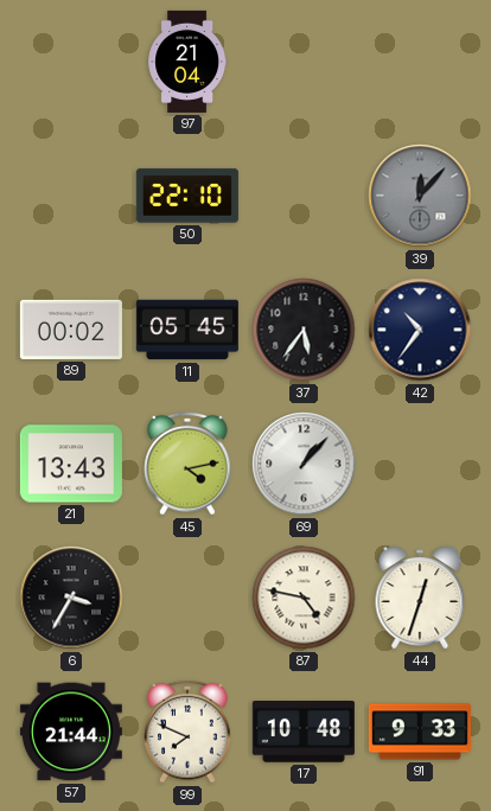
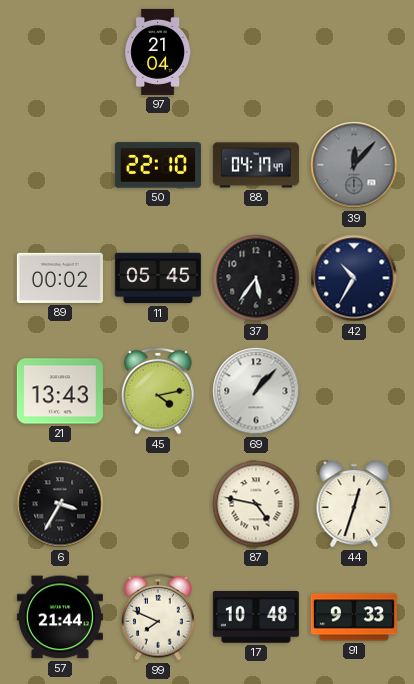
88: none -> 04:17 (256, 165)
42: 10:36 -> 10:35 (354, 278)
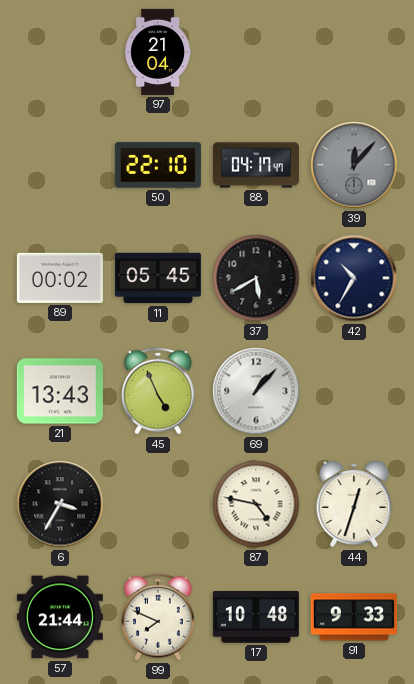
37: 5:36 -> 5:40 (256, 278)
45: 4:13 -> 4:56 (158, 391)
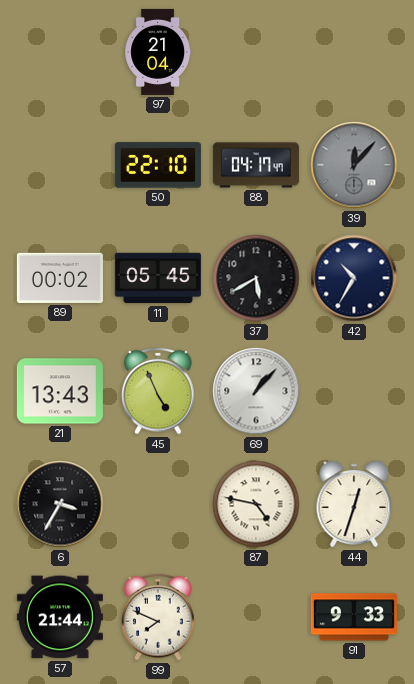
17: 10:48 -> none (256, 618)
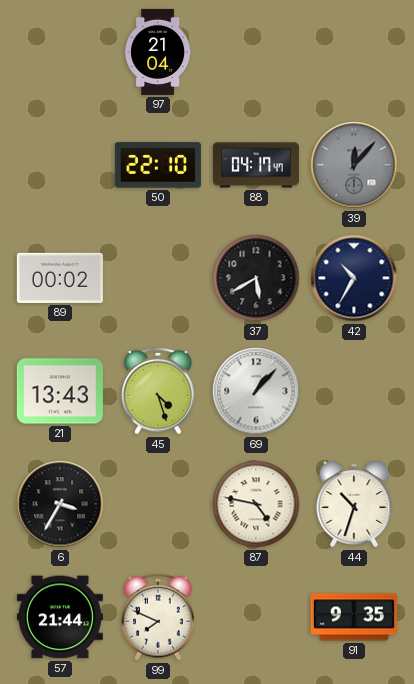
11: 05:45 -> none (158, 278)
45: 4:56 -> 4:27 (158, 391)
44: 12:33 -> 10:33 (354, 504)
91: 9:33 -> 9:35 (354, 617)
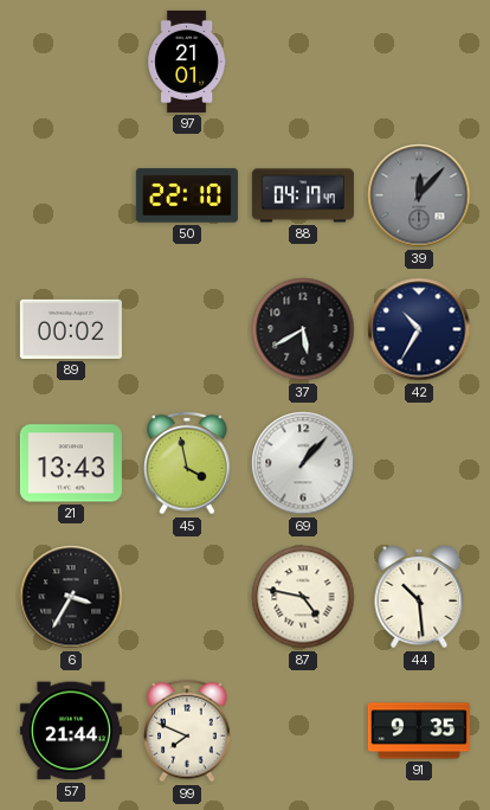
97: 21:04 -> 21:01 (187, 62)
45: 4:27 -> 3:58 (187, 463)
44: 10:33 -> 10:29 (419, 597)
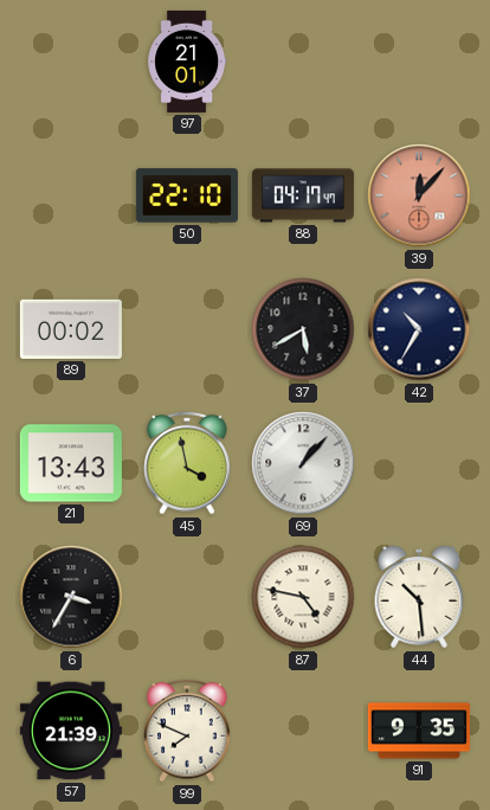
39 dial: grey -> salmon (419, 195)
57: 21:44 -> 21:39 (71, 731)
